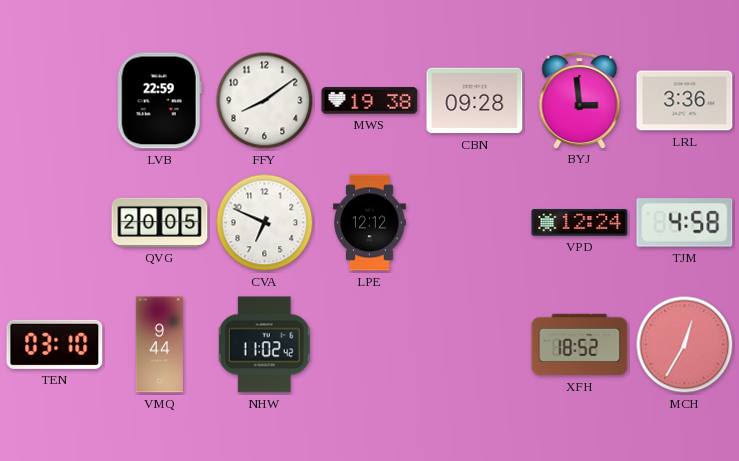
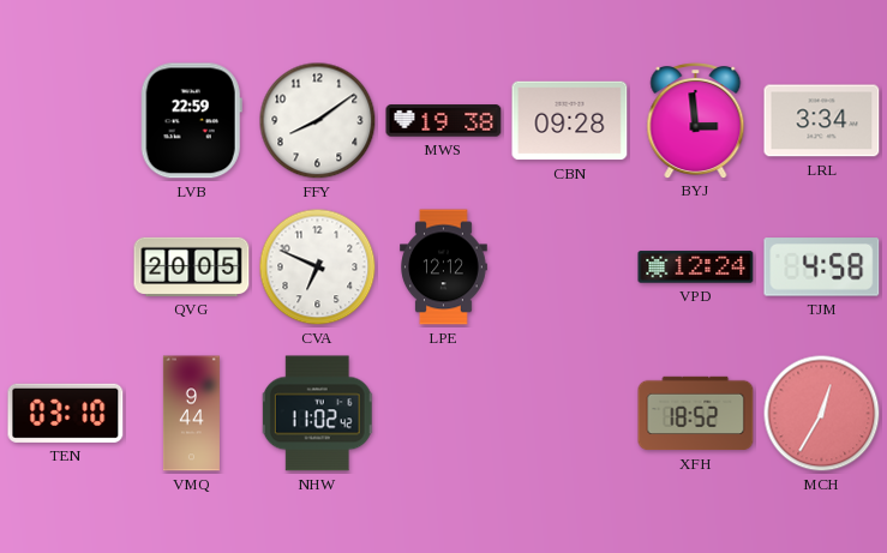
LRL: 3:36 -> 3:34 (822, 121)
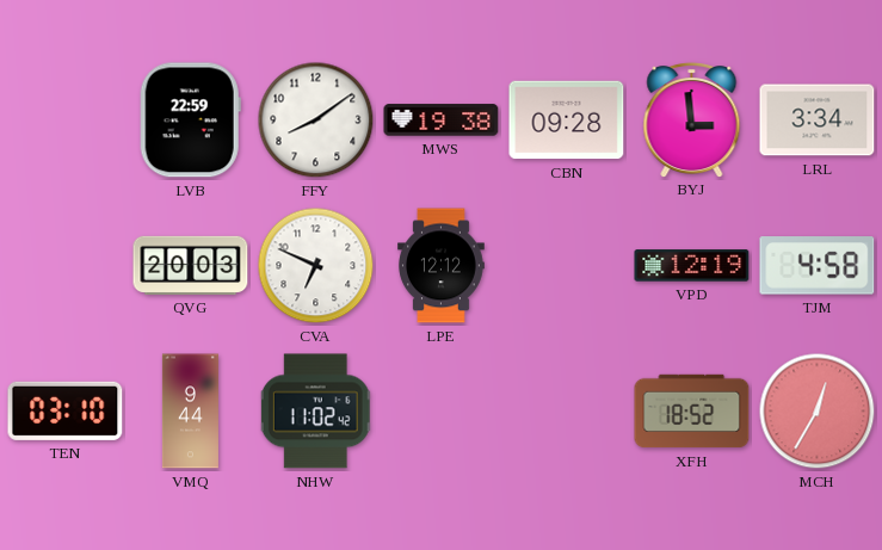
QVG: 20:05 -> 20:03 (191, 265)
VPD: 12:24 -> 12:19 (692, 266)
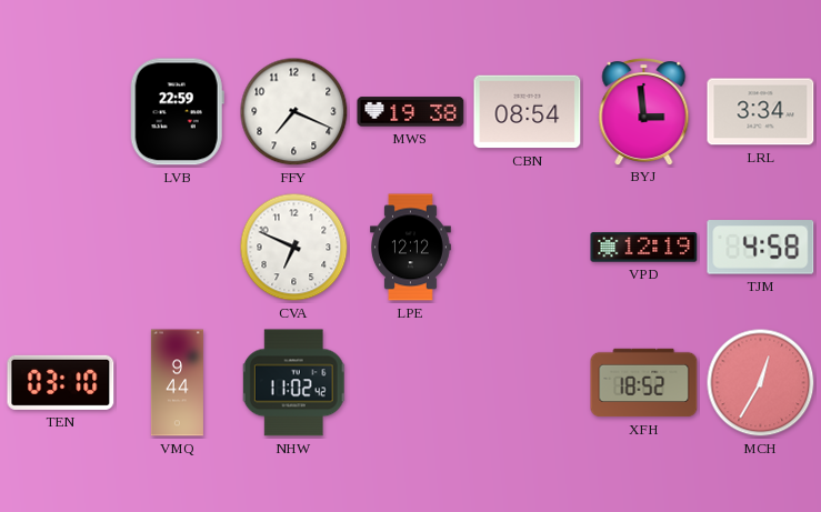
FFY: 8:09 -> 7:19 (294, 112)
CBN: 09:28 -> 08:54 (528, 112)
QVG: 20:03 -> none (191, 265)
